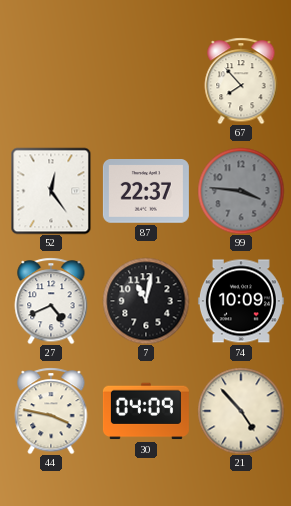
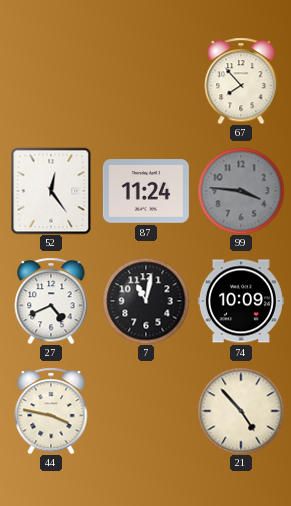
87: 22:37 -> 11:24 (146, 191)
30: 04:09 -> none (146, 411)
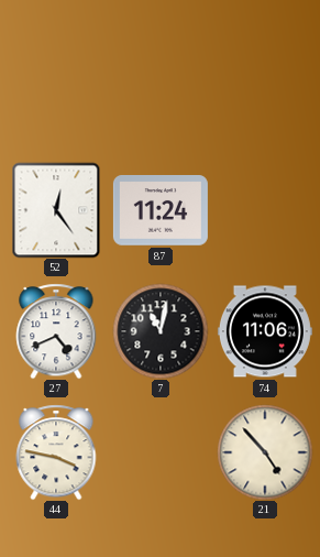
67: 7:53 -> none (241, 81)
99: 3:46 -> none (241, 191)
74: 10:09 -> 11:06 (265, 331)
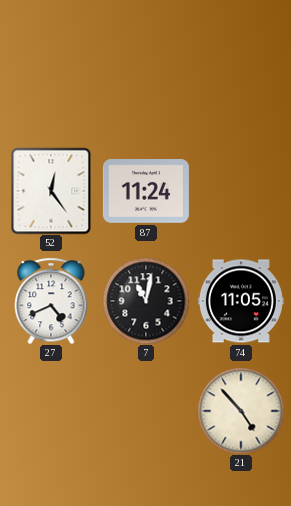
74: 11:06 -> 11:05 (241, 301)
44: 3:47 -> none (56, 452)
